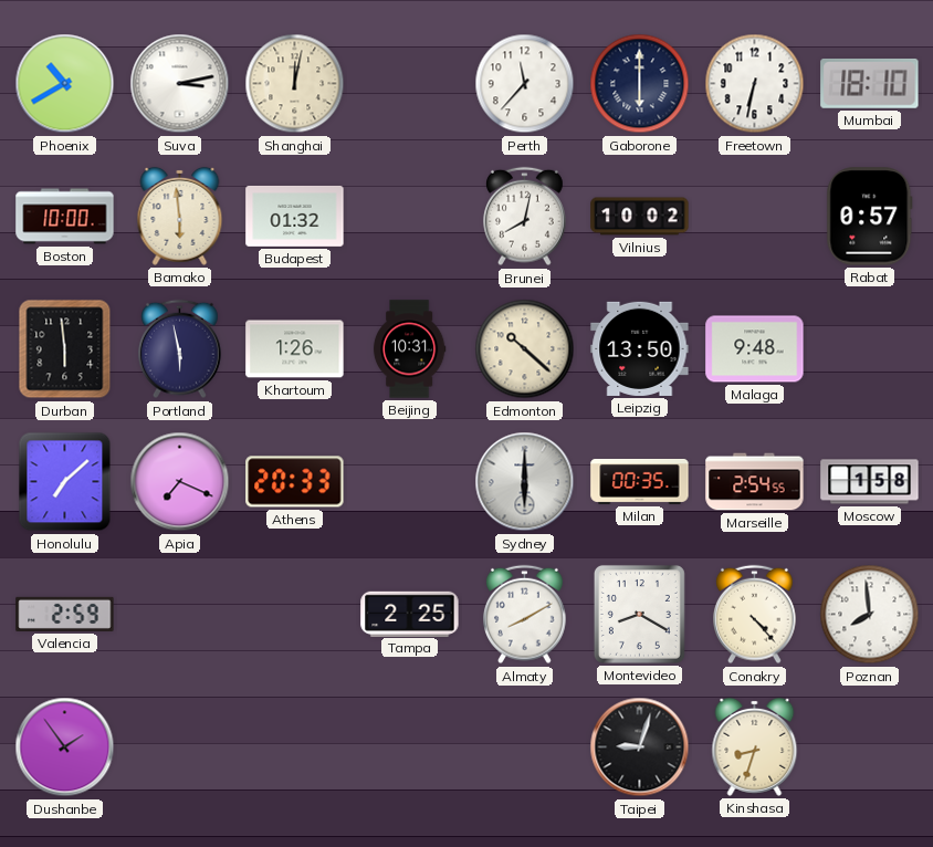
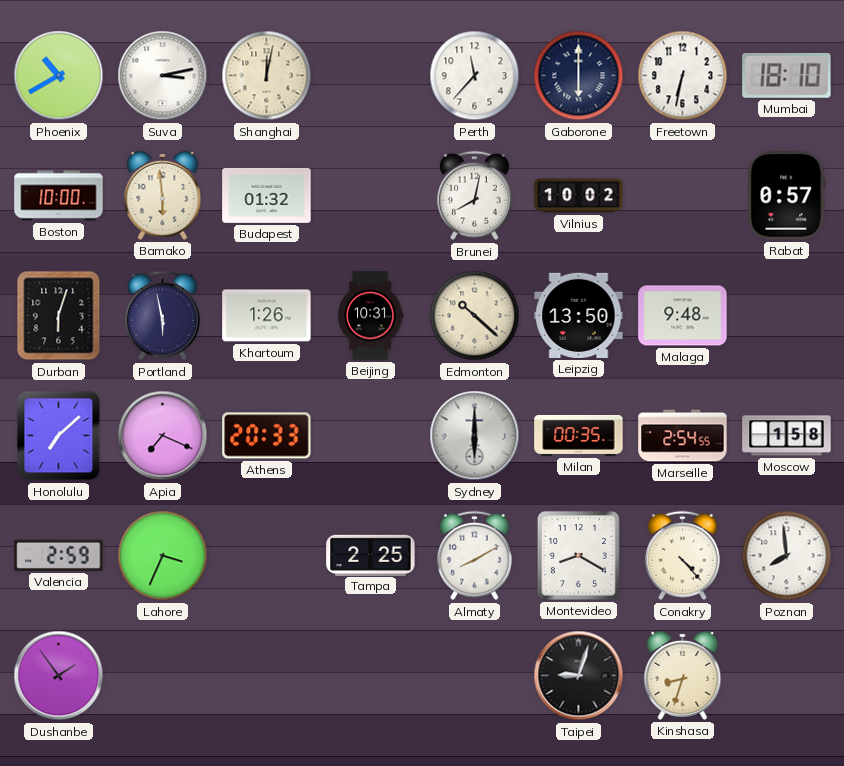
Durban: 5:59 -> 6:03 (59, 316)
Lahore: none -> 3:34 (163, 556)
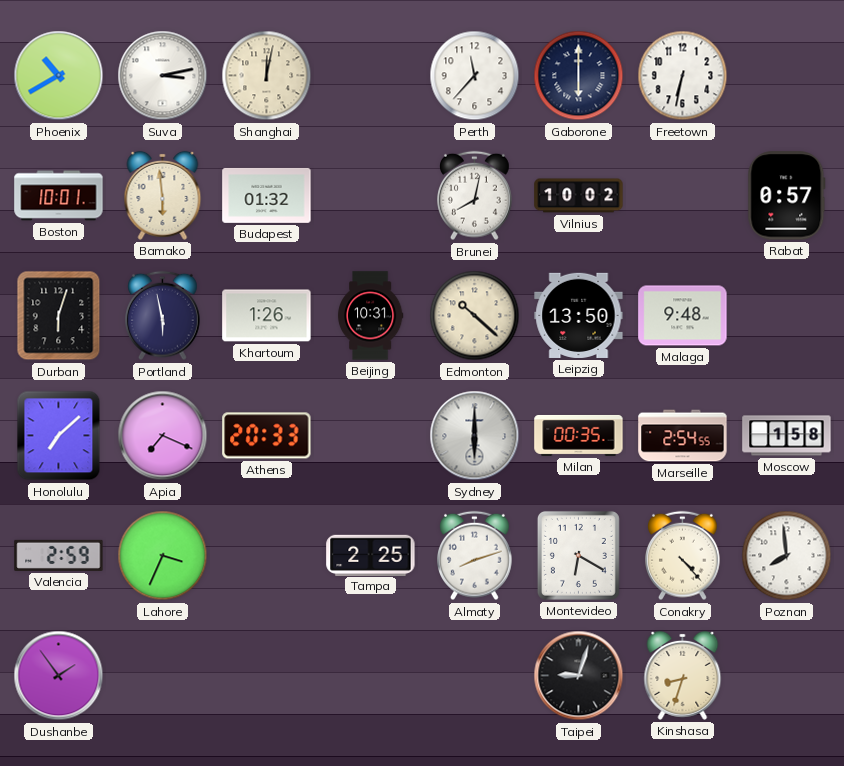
Mumbai: 18:10 -> none (787, 75)
Boston: 10:00 -> 10:01 (59, 196)
Almaty: 8:10 -> 8:12 (475, 556)
Montevideo: 8:20 -> 6:20 (578, 555)
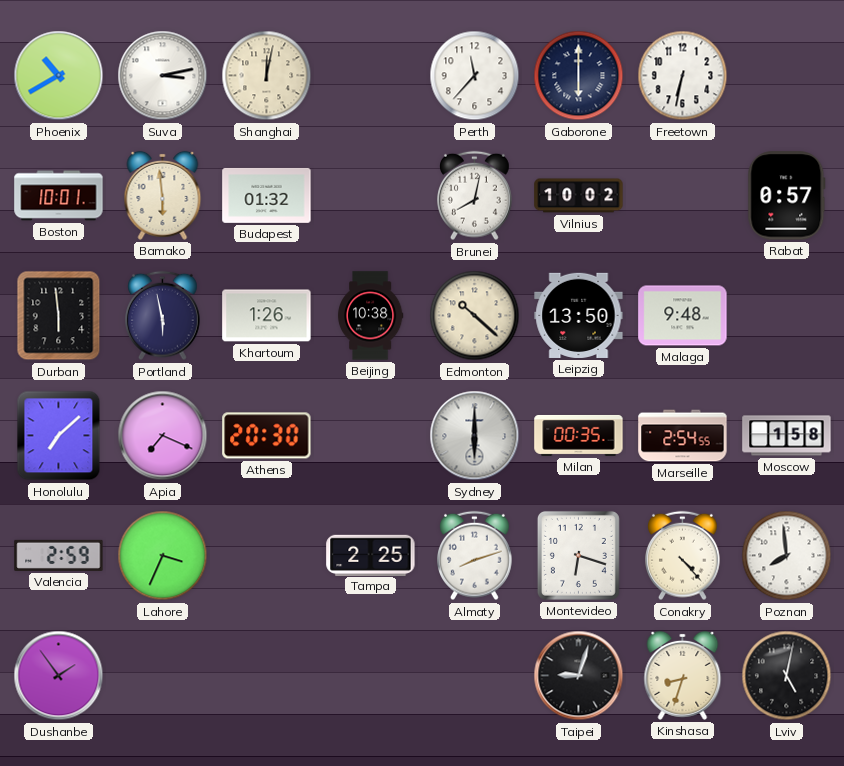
Durban: 6:03 -> 5:59 (59, 316)
Beijing: 10:31 -> 10:38 (370, 316)
Athens: 20:33 -> 20:30 (267, 436)
Montevideo: 6:20 -> 6:18 (578, 555)
Lviv: none -> 5:02 (787, 676)
